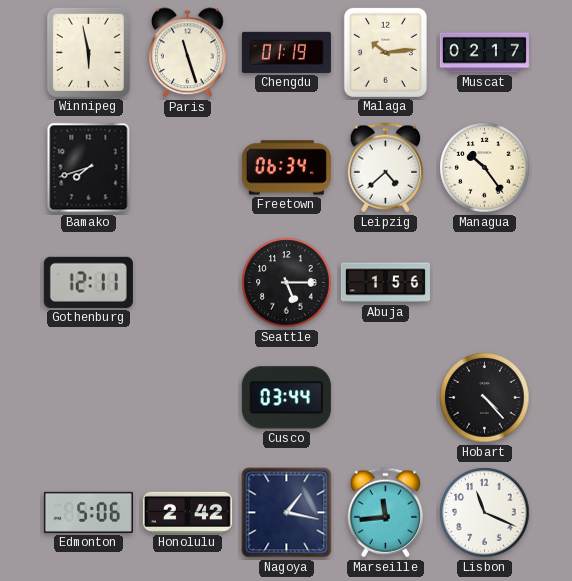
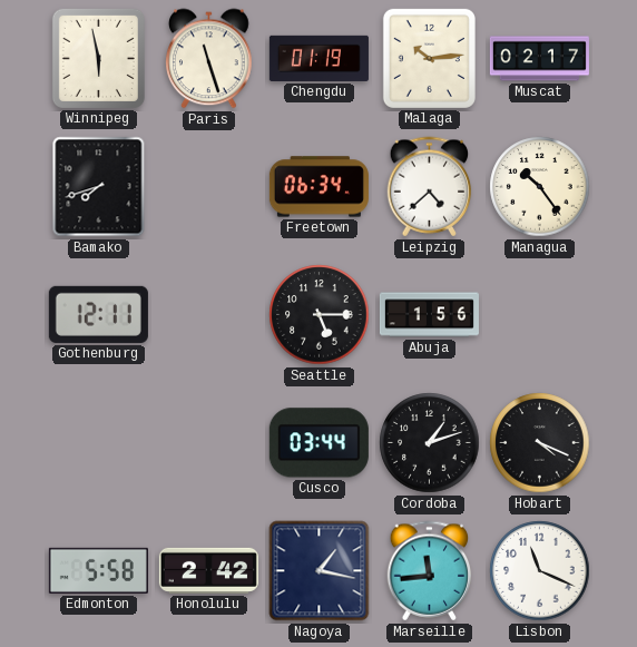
Cordoba: none -> 1:12 (430, 443)
Hobart: 4:23 -> 4:19 (540, 443)
Edmonton: 5:06 -> 5:58 (98, 570)
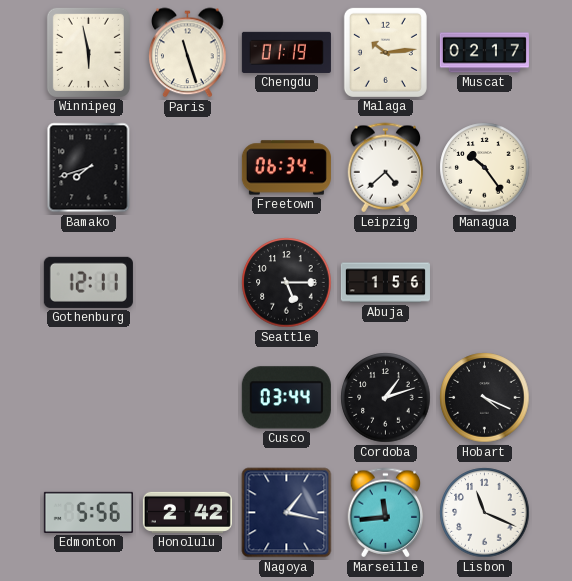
Edmonton: 5:58 -> 5:56 (88, 512)
